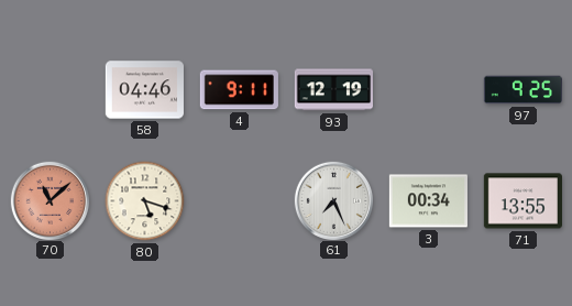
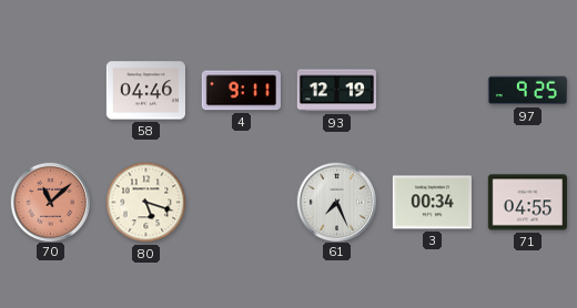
71: 13:55 -> 04:55 (527, 203)
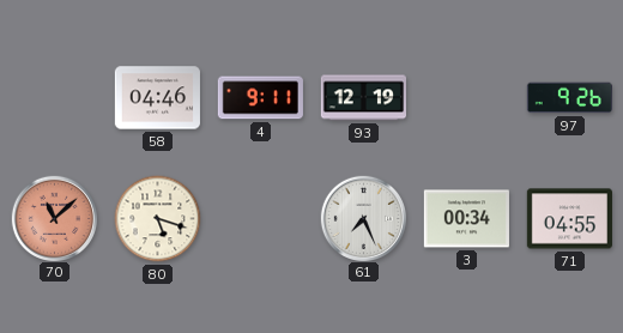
97: 9:25 -> 9:26 (569, 98)
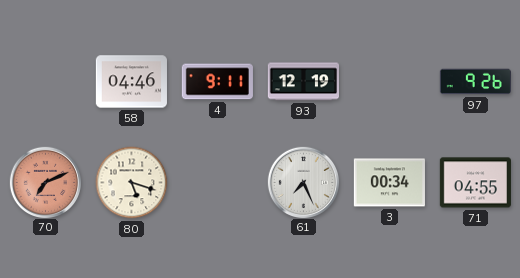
70: 11:08 -> 7:11 (45, 182)
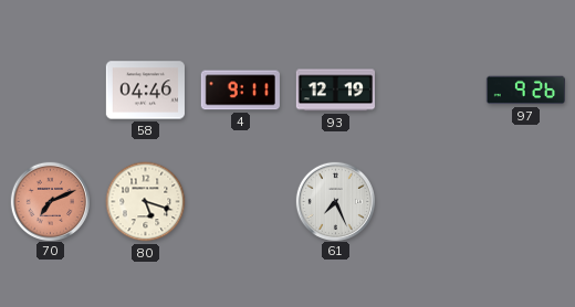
3: 00:34 -> none (389, 183)
71: 04:55 -> none (475, 183)
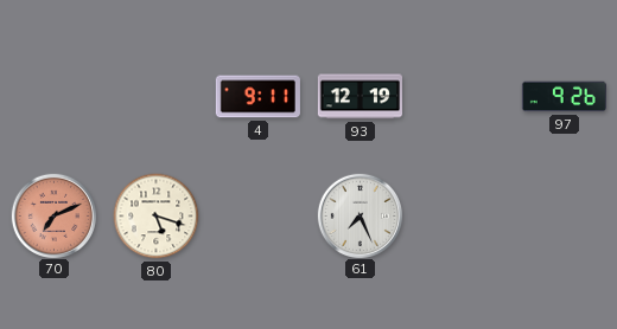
58: 04:46 -> none (145, 91)
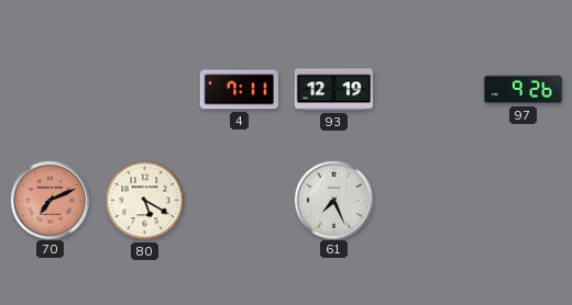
4: 9:11 -> 7:11 (239, 90)
80: 5:18 -> 5:20 (145, 201)
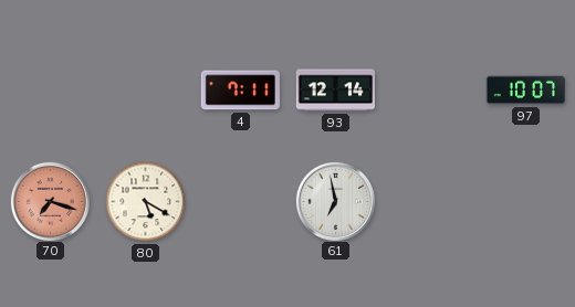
93: 12:19 -> 12:14 (335, 91)
97: 9:26 -> 10:07 (525, 91)
70: 7:11 -> 7:18 (50, 201)
61: 7:26 -> 6:58 (335, 201)
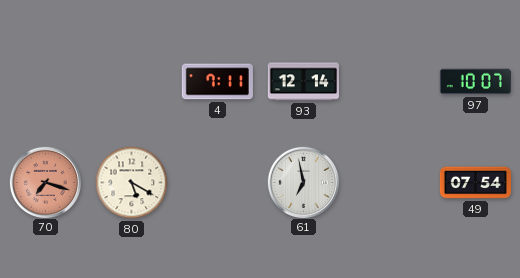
49: none -> 07:54 (475, 183)
